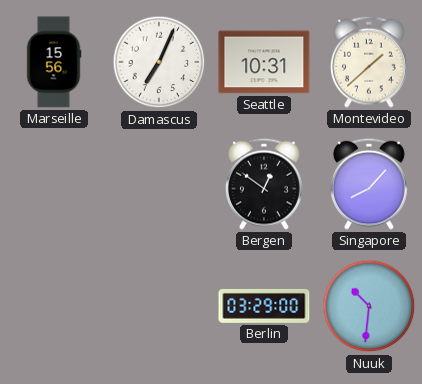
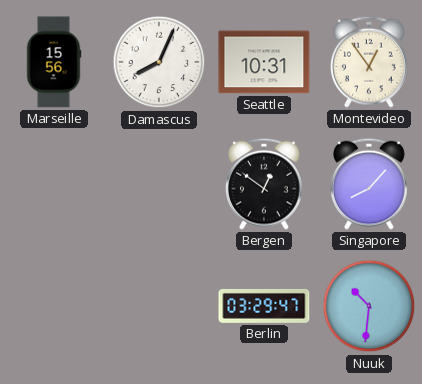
Damascus: 7:04 -> 8:04 (159, 62)
Montevideo: 1:38 -> 12:54 (370, 62)
Berlin: 03:29:00 -> 03:29:47 (264, 306)
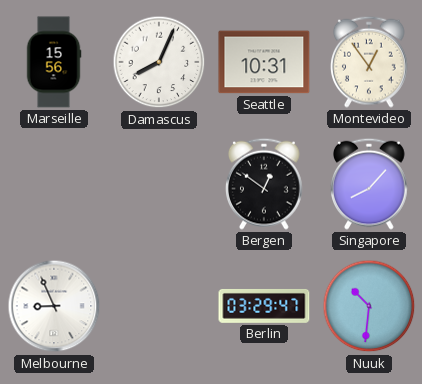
Melbourne: none -> 8:56 (54, 306)
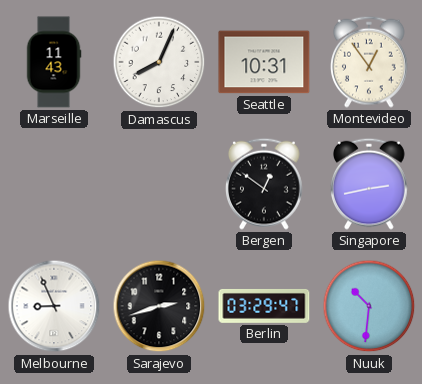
Marseille: 15:56 -> 11:43 (54, 62)
Singapore: 8:07 -> 2:43 (370, 184)
Sarajevo: none -> 2:42 (159, 306)
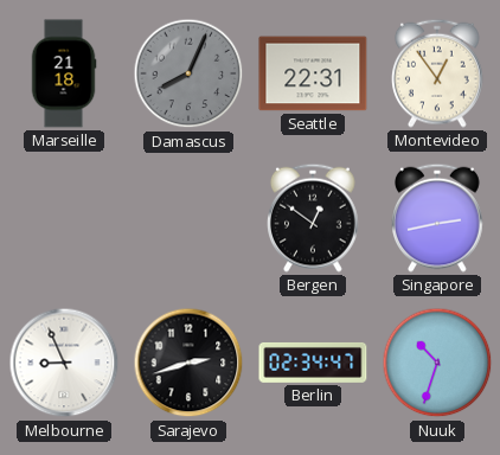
Marseille: 11:43 -> 21:18 (64, 73)
Damascus dial: white -> grey (188, 73)
Seattle: 10:31 -> 22:31 (313, 73)
Berlin: 03:29 -> 02:34 (313, 363)
Nuuk: 10:31 -> 10:33 (437, 363)
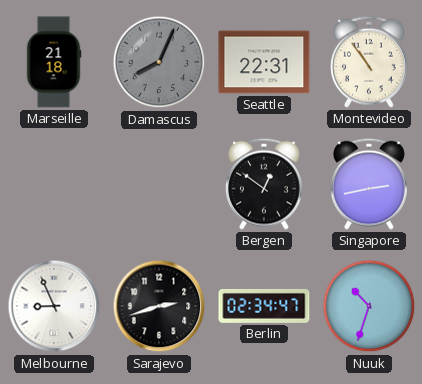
Montevideo: 12:54 -> 10:54 (370, 62)
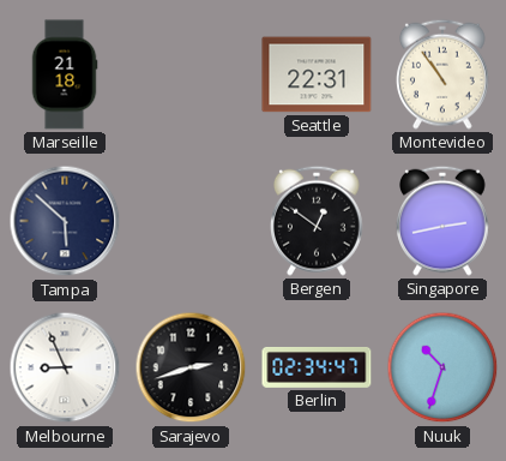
Damascus: 8:04 -> none (159, 62)
Tampa: none -> 5:52 (65, 221)
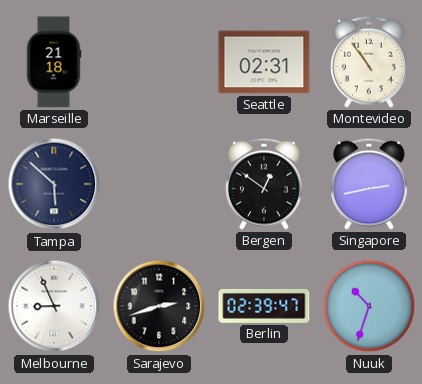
Seattle: 22:31 -> 02:31 (264, 62)
Berlin: 02:34 -> 02:39 (264, 306)
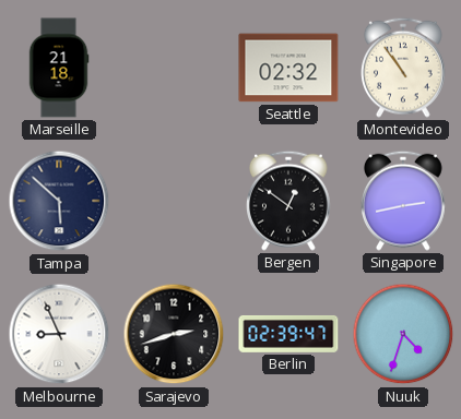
Seattle: 02:31 -> 02:32 (288, 68)
Nuuk: 10:33 -> 4:33 (403, 334)
